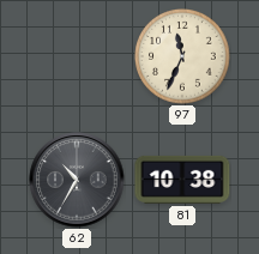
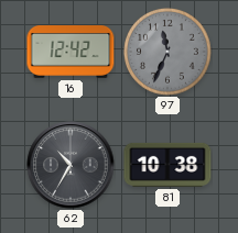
16: none -> 12:42 (71, 53)
97 dial: cream -> grey (167, 52)
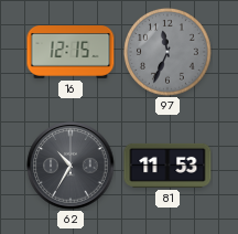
16: 12:42 -> 12:15 (71, 53)
81: 10:38 -> 11:53 (167, 166)
